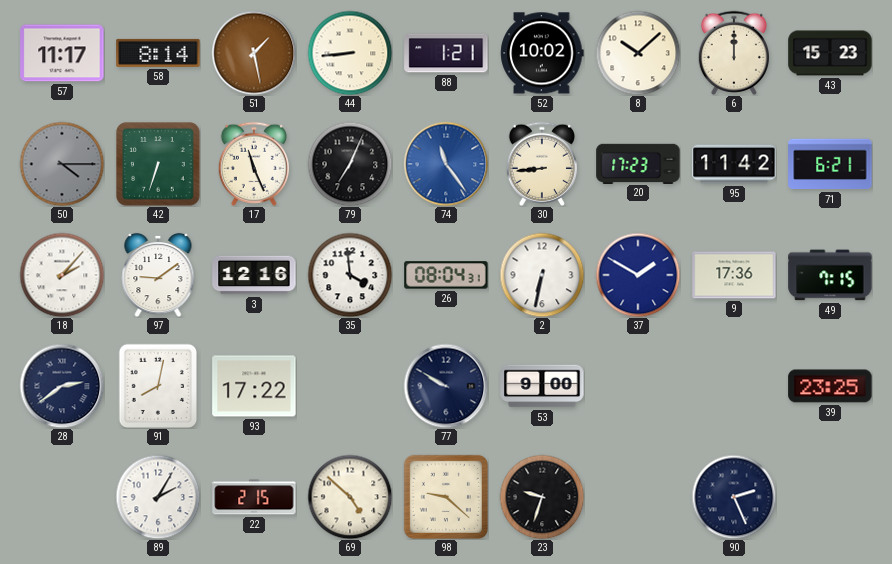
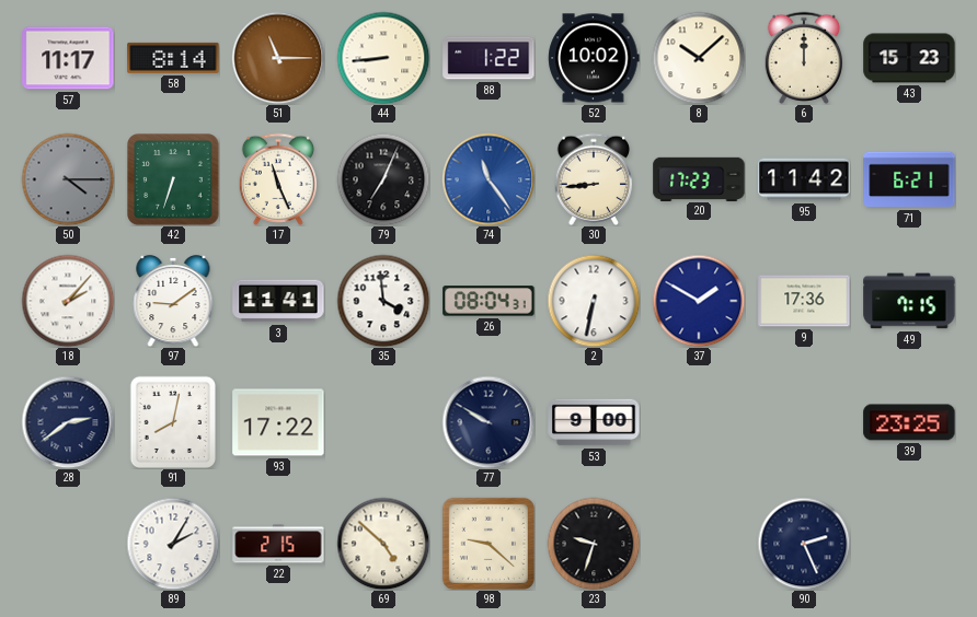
51: 1:28 -> 11:15 (278, 58)
88: 1:21 -> 1:22 (489, 58)
3: 12:16 -> 11:41 (278, 301)
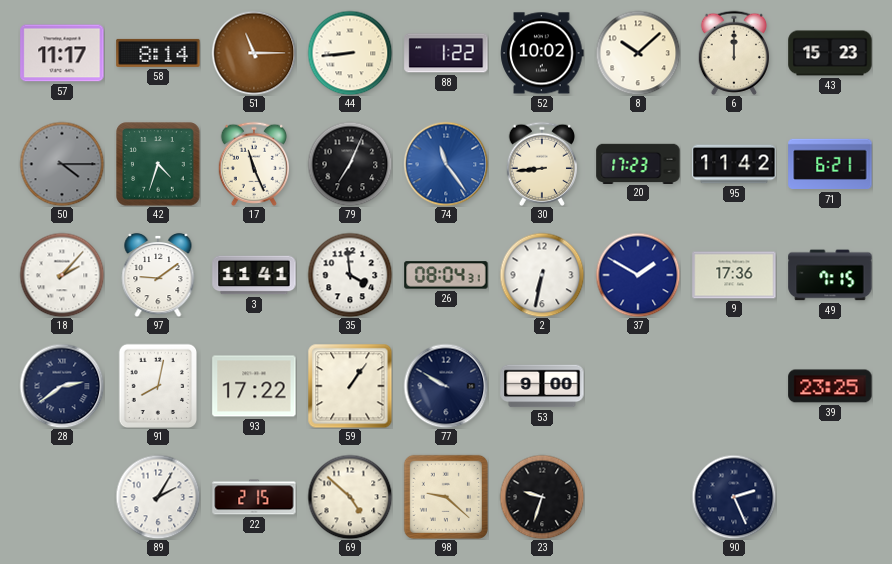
42: 6:33 -> 4:33 (158, 164)
59: none -> 1:06 (350, 386)
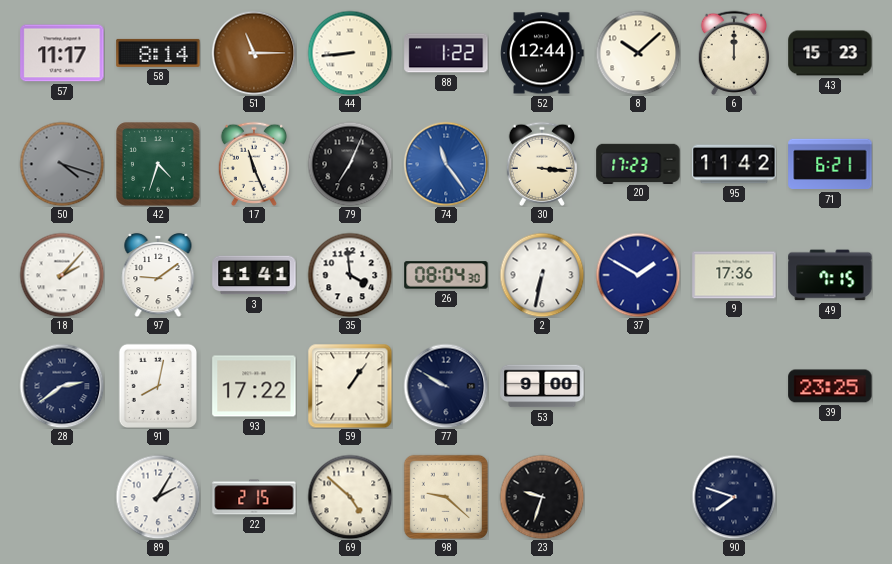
52: 10:02 -> 12:44 (542, 53)
50: 4:15 -> 4:18 (62, 164)
30: 8:44 -> 3:16 (541, 164)
26: 08:04:31 -> 08:04:30 (446, 275)
90: 2:26 -> 7:48 (734, 497)
